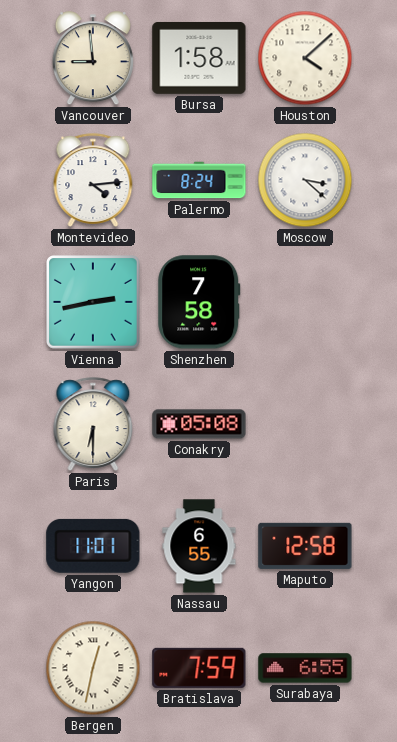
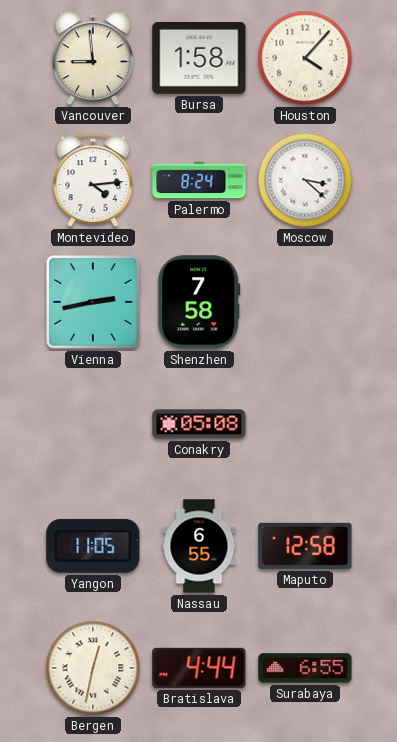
Houston: 4:08 -> 4:07 (305, 58)
Paris: 6:30 -> none (93, 424)
Yangon: 11:01 -> 11:05 (93, 546)
Bratislava: 7:59 -> 4:44 (199, 668)
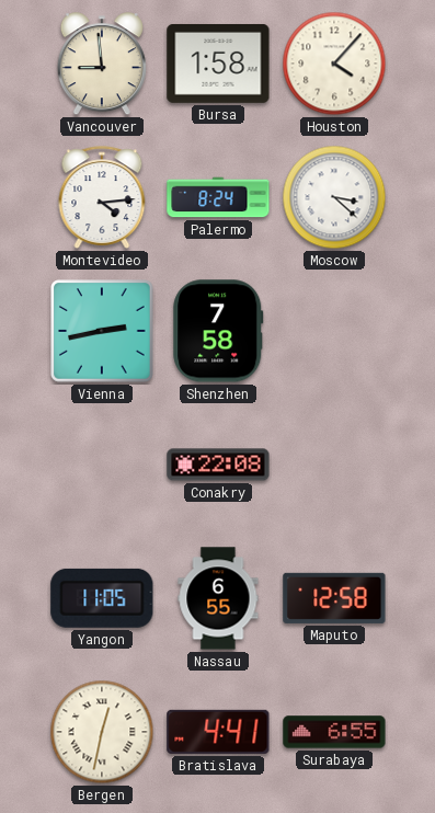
Conakry: 05:08 -> 22:08 (218, 465)
Bratislava: 4:44 -> 4:41 (218, 732)
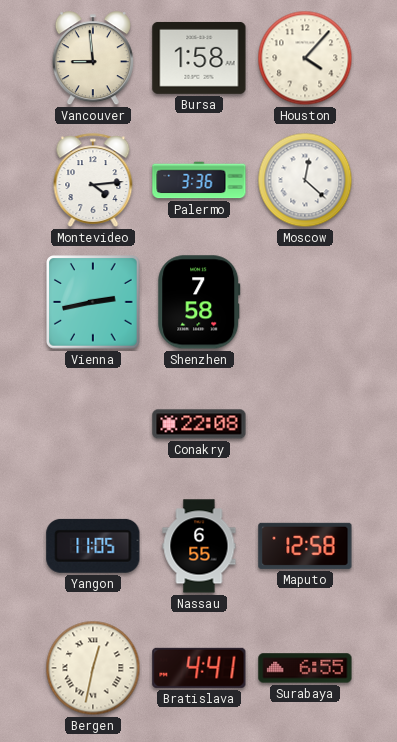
Palermo: 8:24 -> 3:36 (199, 180)
Moscow: 3:22 -> 12:22 (305, 180)
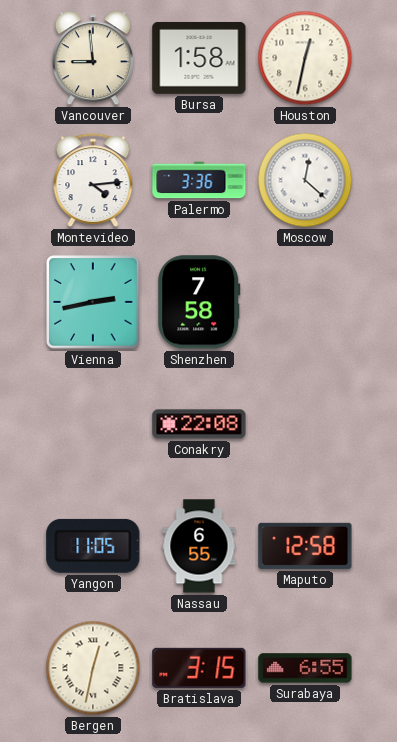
Houston: 4:07 -> 12:32 (305, 58)
Bratislava: 4:41 -> 3:15 (199, 668)
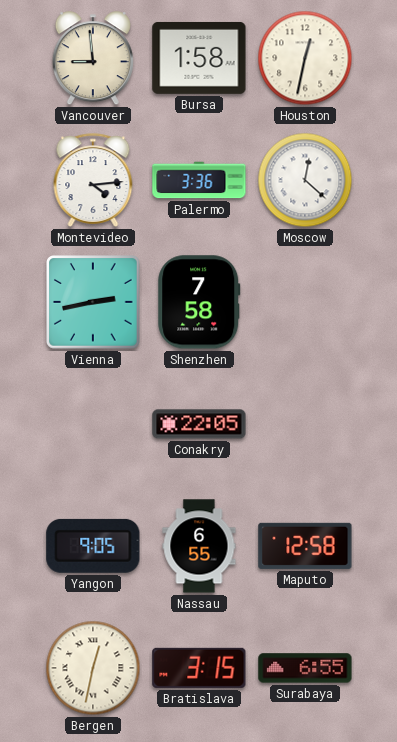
Conakry: 22:08 -> 22:05 (199, 424)
Yangon: 11:05 -> 9:05 (93, 546)
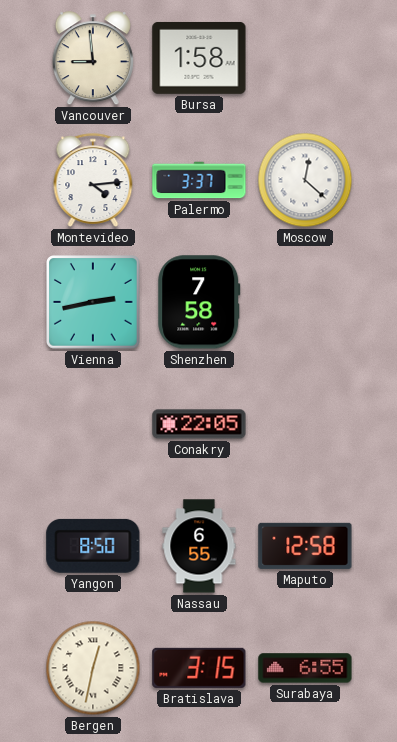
Houston: 12:32 -> none (305, 58)
Palermo: 3:36 -> 3:37 (199, 180)
Yangon: 9:05 -> 8:50 (93, 546)
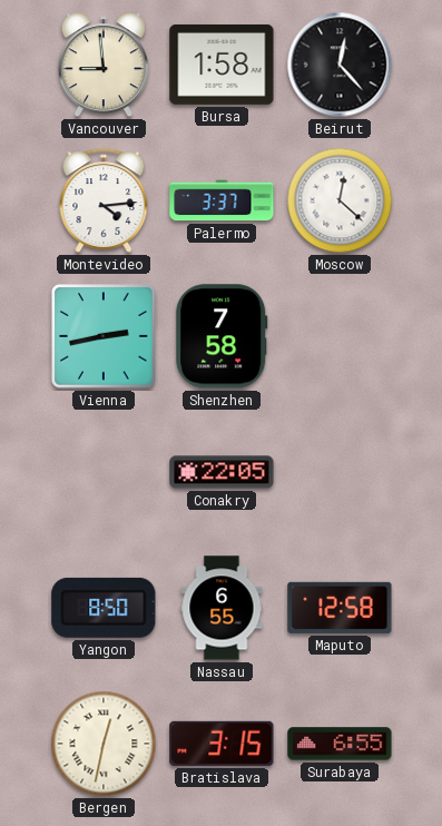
Beirut: none -> 12:23 (340, 65)
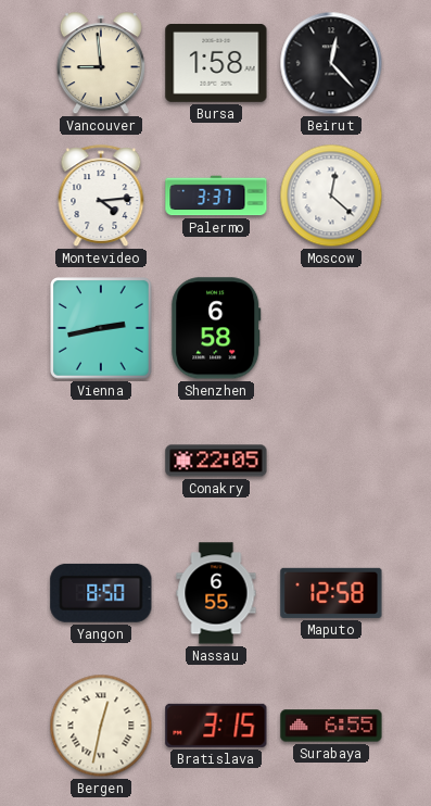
Shenzhen: 7:58 -> 6:58 (216, 328)
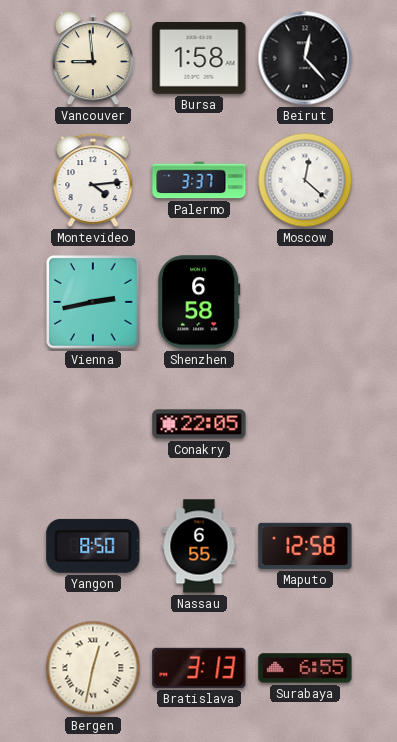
Bratislava: 3:15 -> 3:13 (199, 668)
